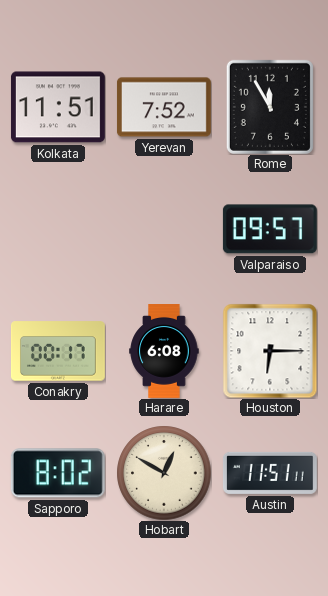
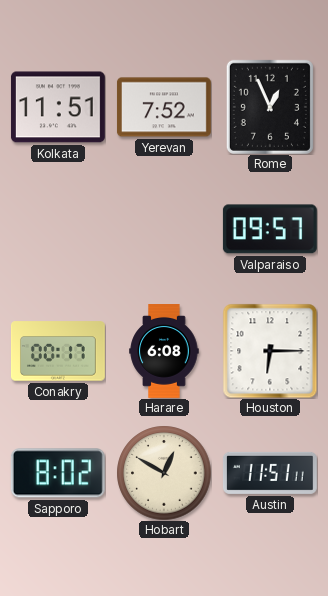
Rome: 11:55 -> 12:56 (270, 107)
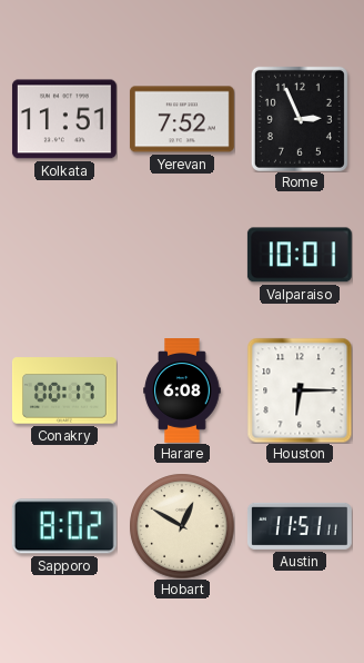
Rome: 12:56 -> 2:56 (300, 119)
Valparaiso: 09:57 -> 10:01 (300, 255)
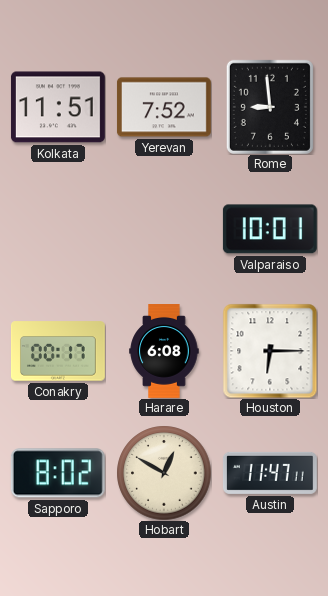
Rome: 2:56 -> 8:59 (270, 107)
Austin: 11:51 -> 11:47 (270, 473)
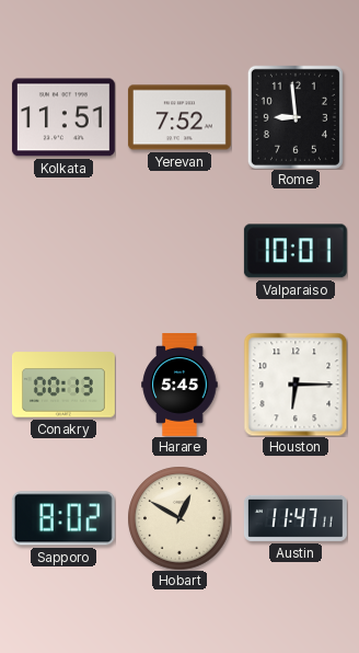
Conakry: 00:17 -> 00:13 (63, 385)
Harare: 6:08 -> 5:45 (179, 386)
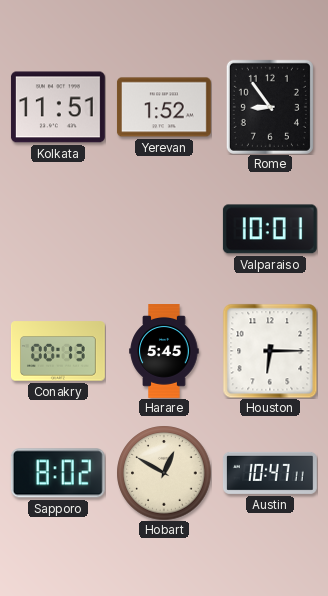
Yerevan: 7:52 -> 1:52 (164, 107)
Rome: 8:59 -> 8:54 (270, 107)
Austin: 11:47 -> 10:47 (270, 473)
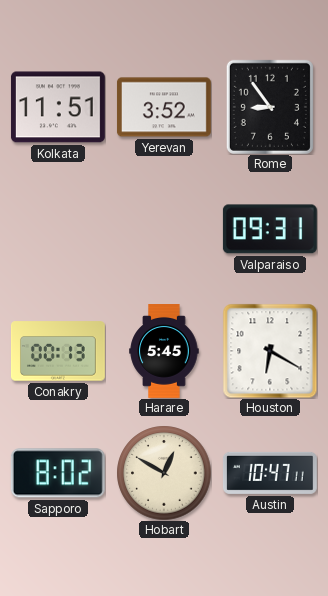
Yerevan: 1:52 -> 3:52 (164, 107)
Valparaiso: 10:01 -> 09:31 (270, 229)
Houston: 6:15 -> 6:20 (270, 351)
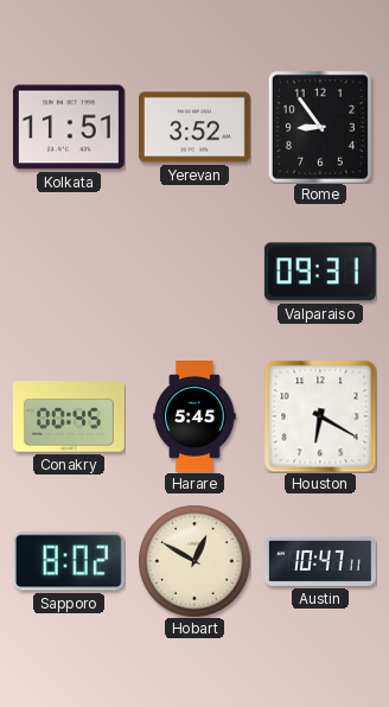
Conakry: 00:13 -> 00:45 (69, 416)
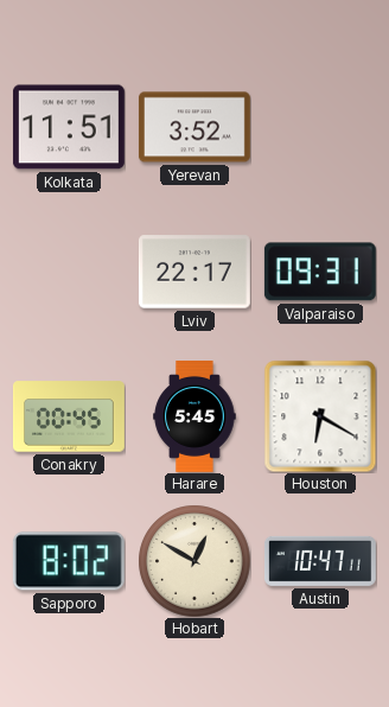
Rome: 8:54 -> none (320, 127)
Lviv: none -> 22:17 (194, 272)
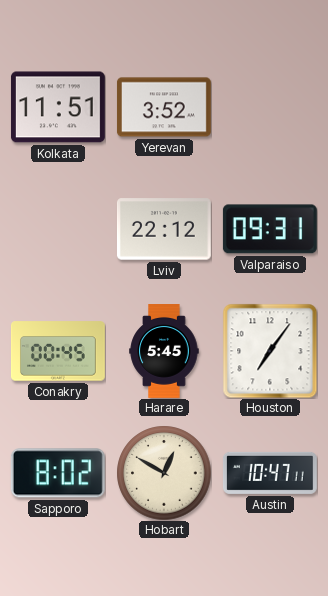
Lviv: 22:17 -> 22:12 (164, 229)
Houston: 6:20 -> 7:06 (270, 351)
